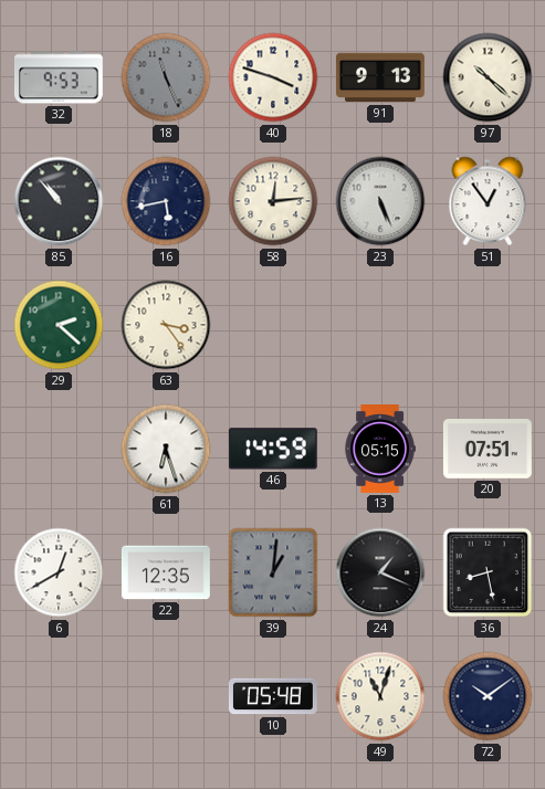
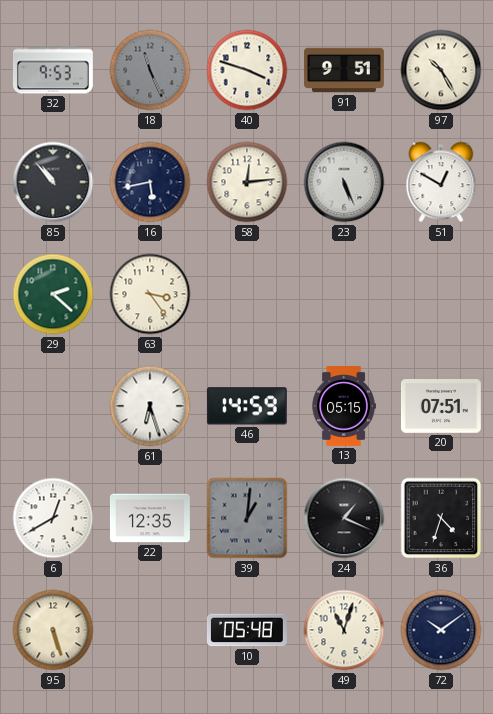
91: 9:13 -> 9:51 (344, 70)
97: 10:22 -> 10:25 (441, 70)
51: 12:54 -> 12:50 (441, 182)
36: 8:28 -> 4:33 (441, 518)
95: none -> 5:27 (53, 630)
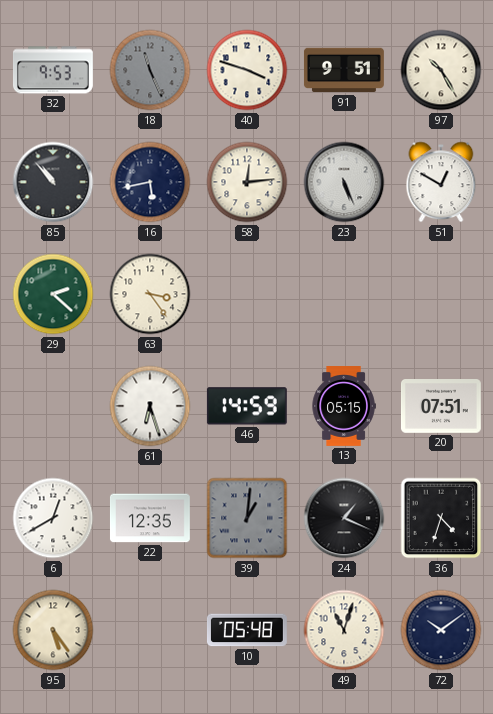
95: 5:27 -> 5:24 (53, 630)
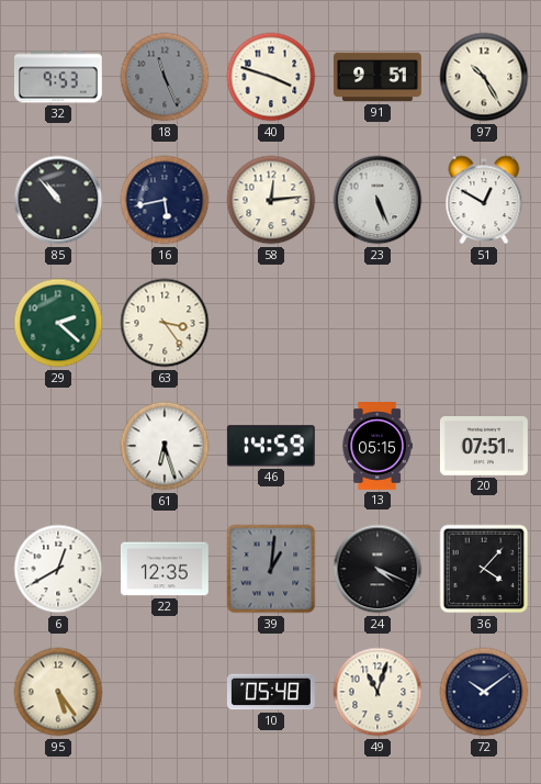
24: 1:19 -> 4:19 (377, 569)
36: 4:33 -> 4:07 (484, 569)
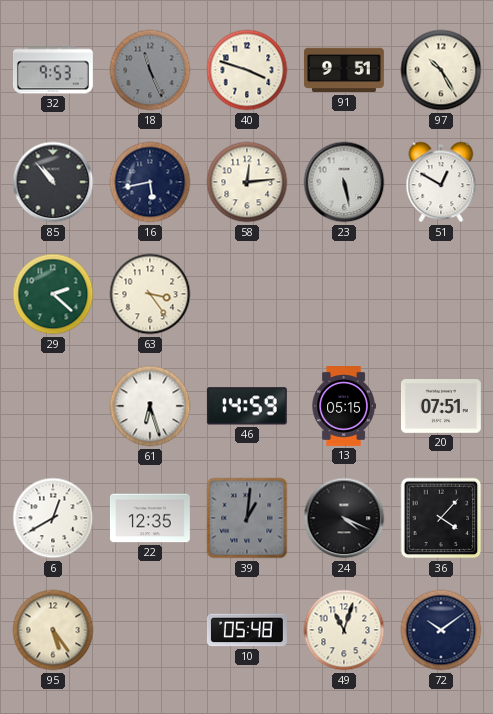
23: 5:26 -> 5:28 (344, 182)
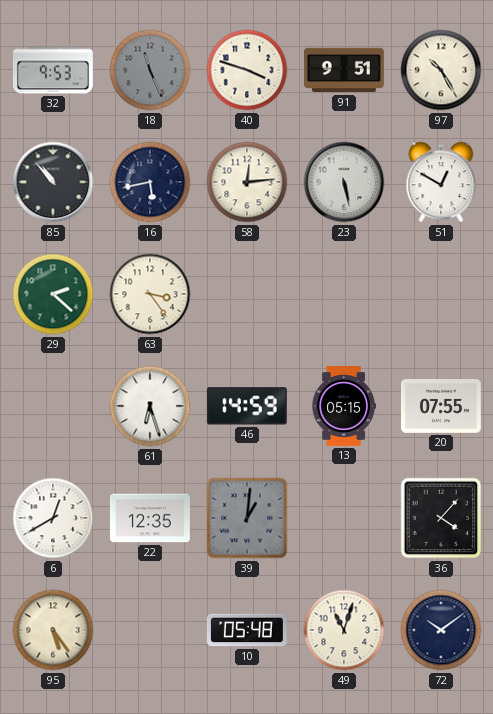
20: 07:51 -> 07:55 (441, 407)
24: 4:19 -> none (344, 518)
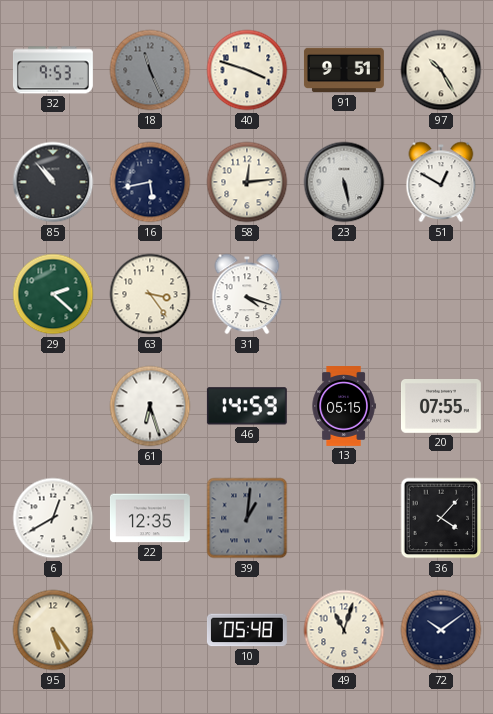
31: none -> 4:18 (247, 294)
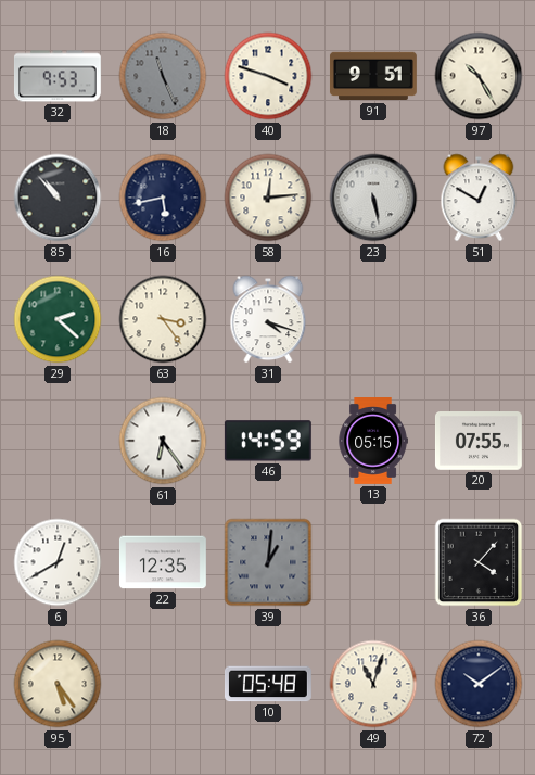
61: 6:27 -> 6:24 (163, 441)
